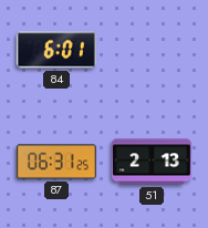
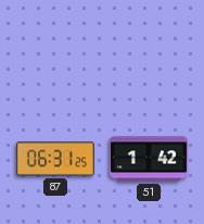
84: 6:01 -> none (56, 50)
51: 2:13 -> 1:42 (149, 159)
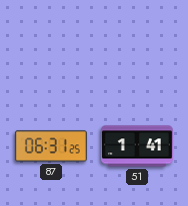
51: 1:42 -> 1:41 (137, 146)
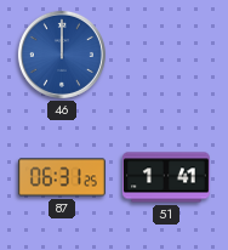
46: none -> 12:00 (62, 55)
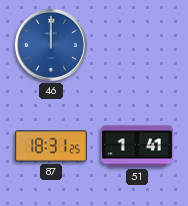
87: 06:31 -> 18:31 (51, 146)
